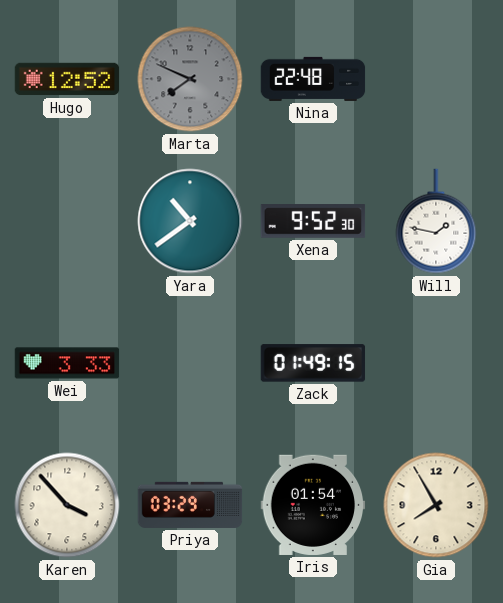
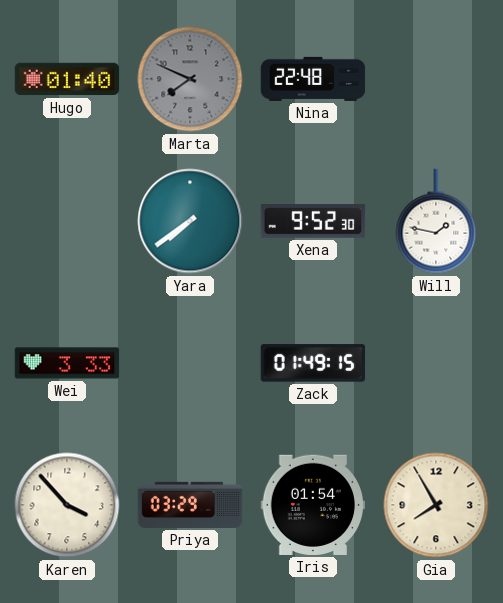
Hugo: 12:52 -> 01:40 (67, 79)
Yara: 10:39 -> 7:39 (190, 221)
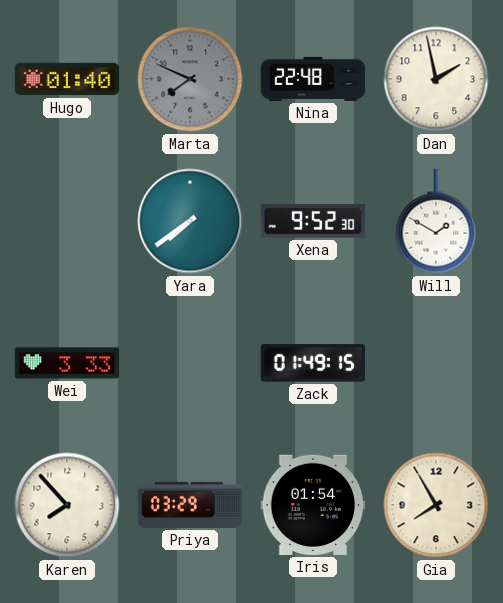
Dan: none -> 1:58 (436, 79)
Will: 1:47 -> 1:50 (436, 221)
Karen: 3:53 -> 7:53 (67, 505)
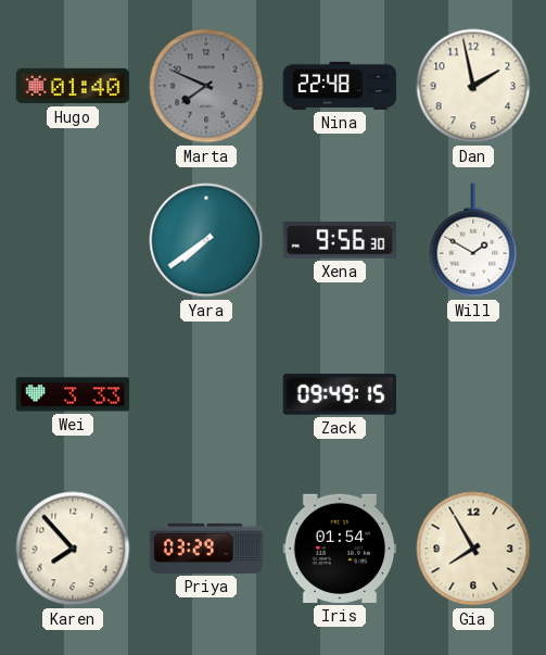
Xena: 9:52 -> 9:56 (340, 240)
Zack: 01:49 -> 09:49 (340, 394)
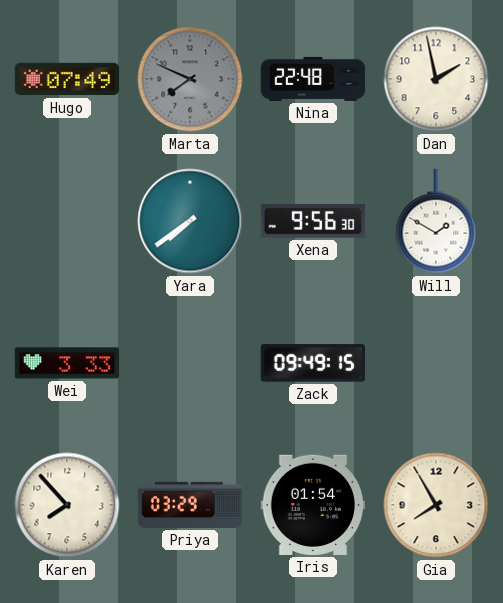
Hugo: 01:40 -> 07:49 (67, 79)
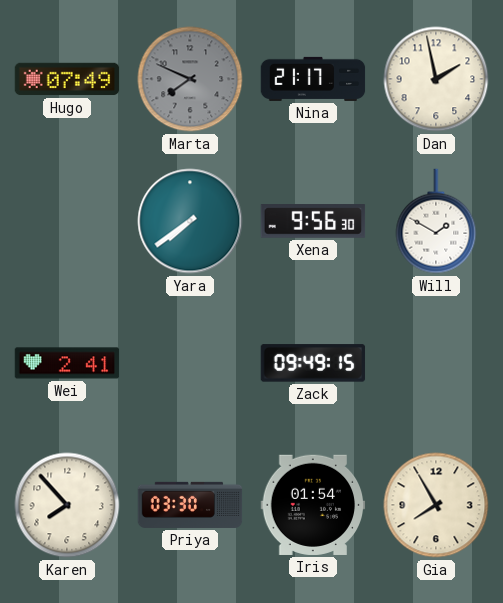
Nina: 22:48 -> 21:17 (313, 79)
Wei: 3:33 -> 2:41 (67, 363)
Priya: 03:29 -> 03:30 (190, 505)
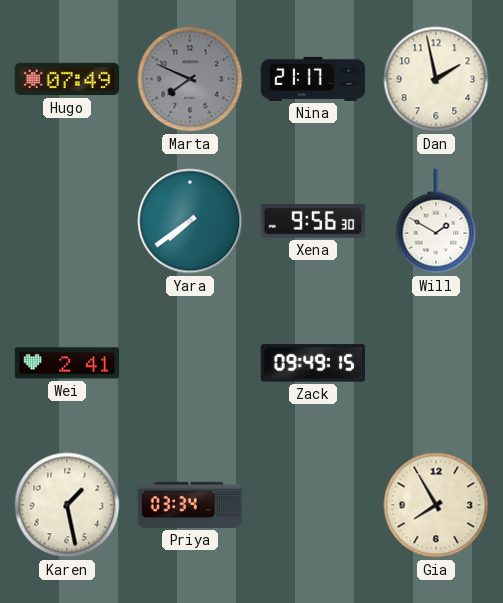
Karen: 7:53 -> 1:28 (67, 505)
Priya: 03:30 -> 03:34 (190, 505)
Iris: 01:54 -> none (313, 505)
